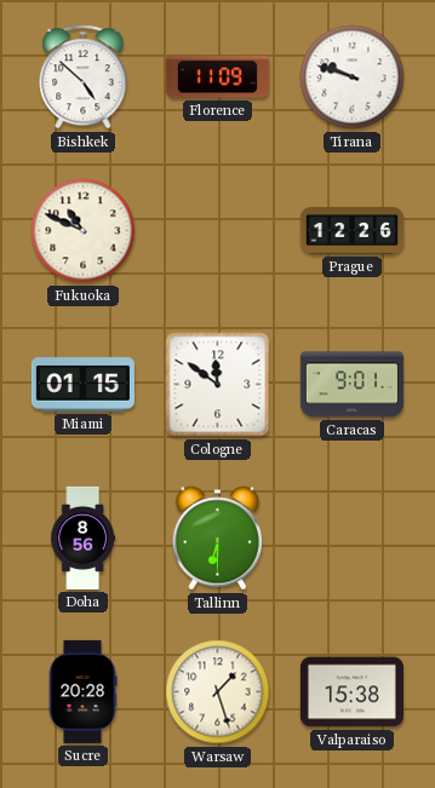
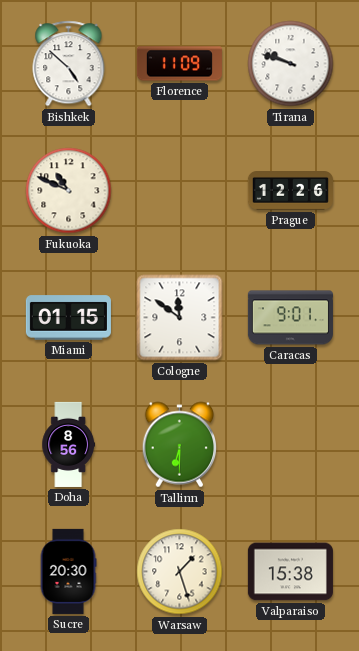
Sucre: 20:28 -> 20:30 (68, 571)
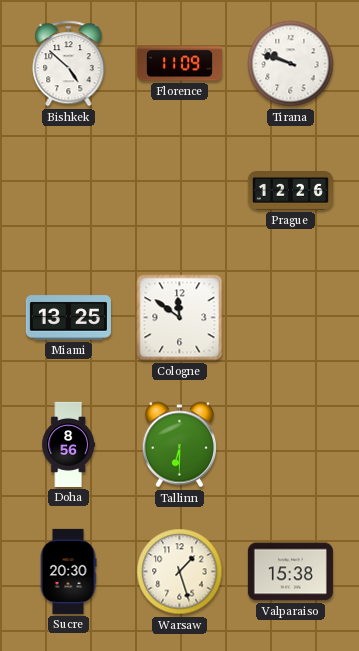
Fukuoka: 10:49 -> none (69, 191)
Miami: 01:15 -> 13:25 (68, 318)
Caracas: 9:01 -> none (290, 318)
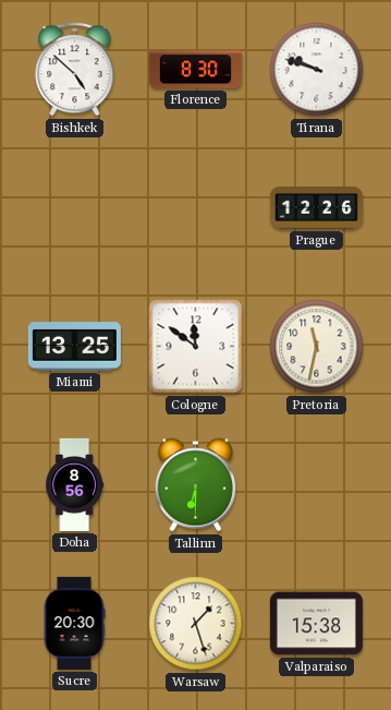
Florence: 11:09 -> 8:30 (195, 70)
Pretoria: none -> 11:32 (317, 347)
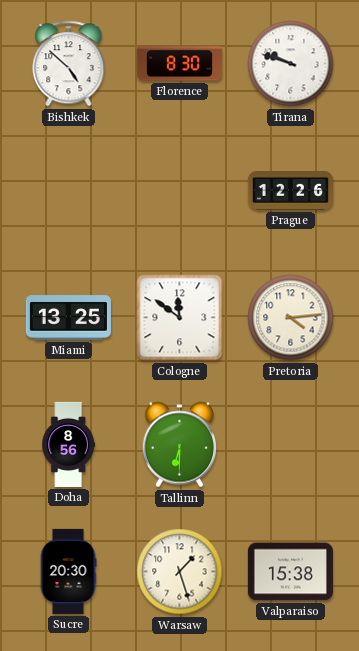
Pretoria: 11:32 -> 4:14 (291, 318)
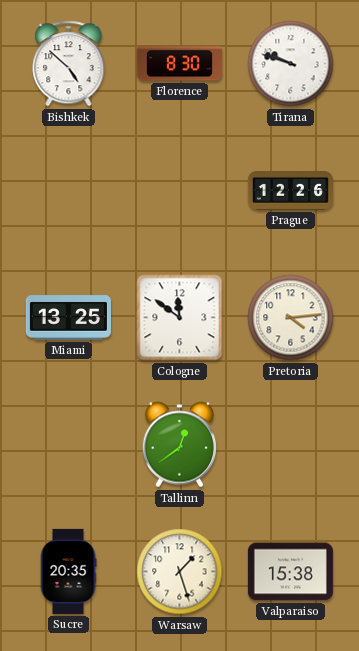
Doha: 8:56 -> none (69, 444)
Tallinn: 6:30 -> 12:39 (180, 445)
Sucre: 20:30 -> 20:35 (68, 571)
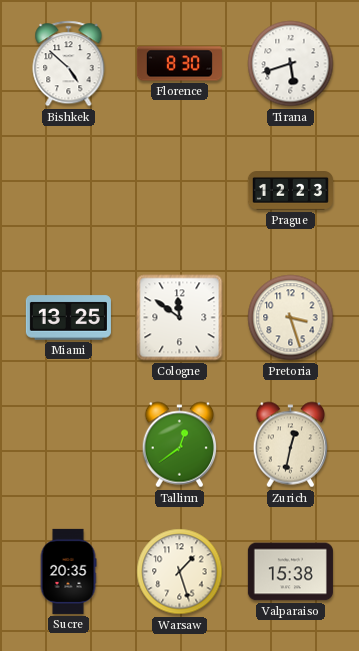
Tirana: 9:48 -> 5:42 (291, 64)
Prague: 12:26 -> 12:23 (290, 191)
Pretoria: 4:14 -> 3:27 (291, 318)
Zurich: none -> 12:32 (291, 445)
